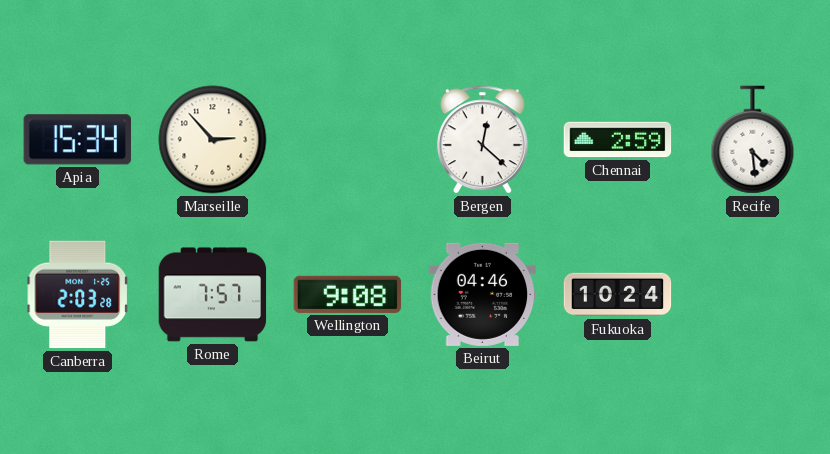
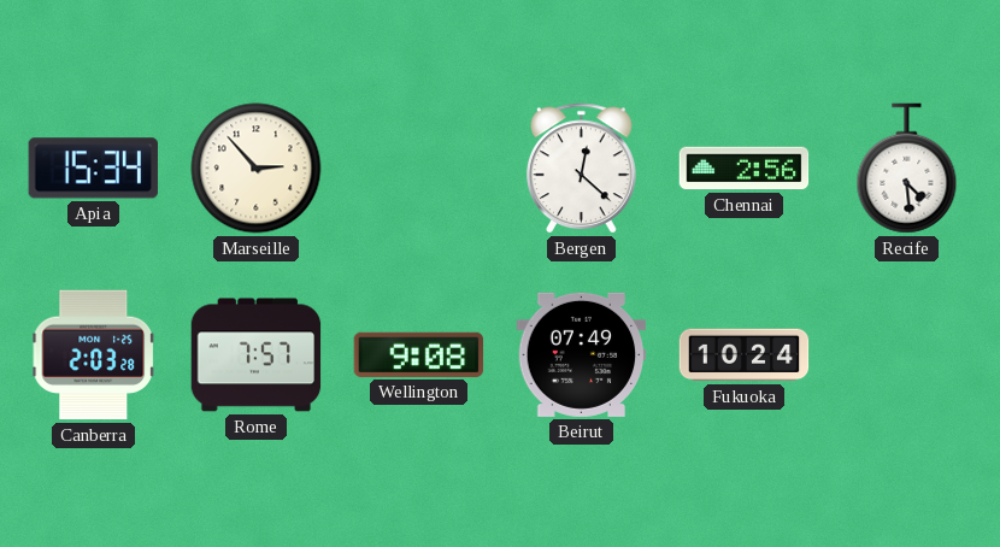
Chennai: 2:59 -> 2:56 (745, 169)
Beirut: 04:46 -> 07:49 (582, 354)
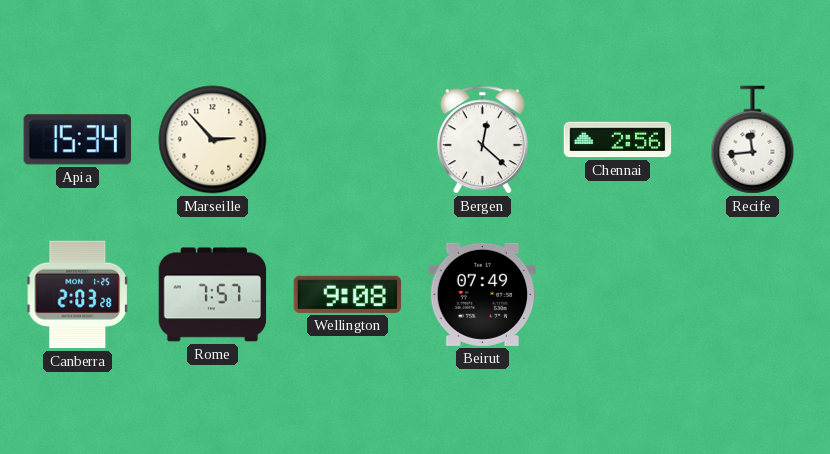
Recife: 4:29 -> 11:44 (753, 140)
Fukuoka: 10:24 -> none (745, 355)
